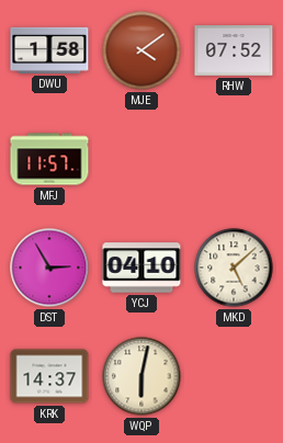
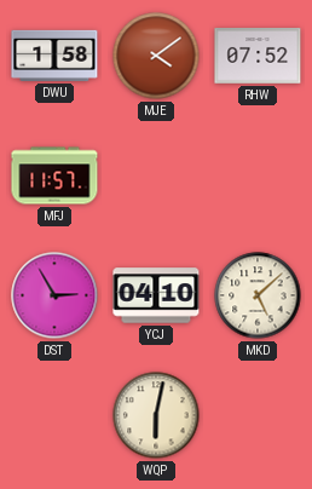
KRK: 14:37 -> none (49, 376)
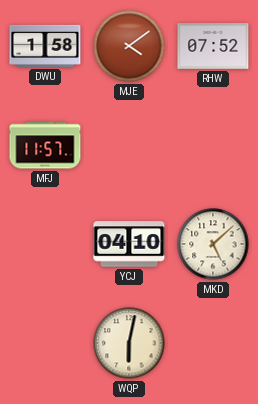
DST: 2:55 -> none (54, 295)
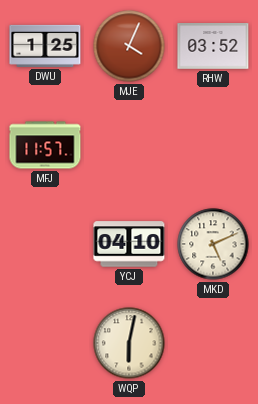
DWU: 1:58 -> 1:25 (45, 46)
MJE: 4:09 -> 4:04 (129, 46)
RHW: 07:52 -> 03:52 (213, 47)
MKD: 5:08 -> 5:11 (213, 244)
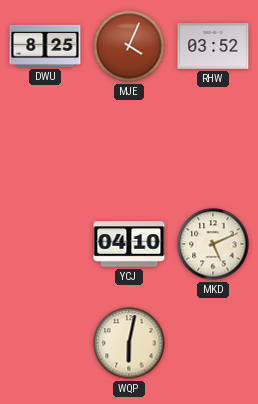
DWU: 1:25 -> 8:25 (45, 46)
MFJ: 11:57 -> none (45, 145)
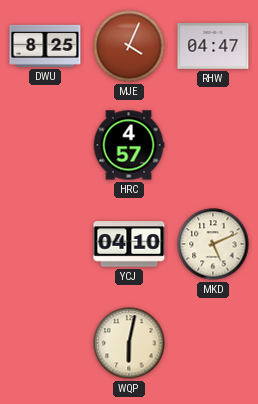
RHW: 03:52 -> 04:47 (213, 47)
HRC: none -> 4:57 (129, 145)
